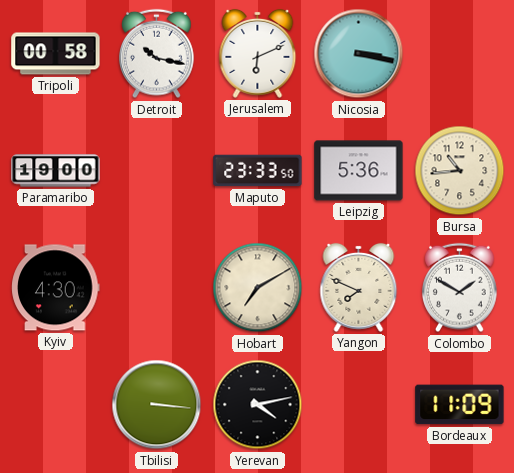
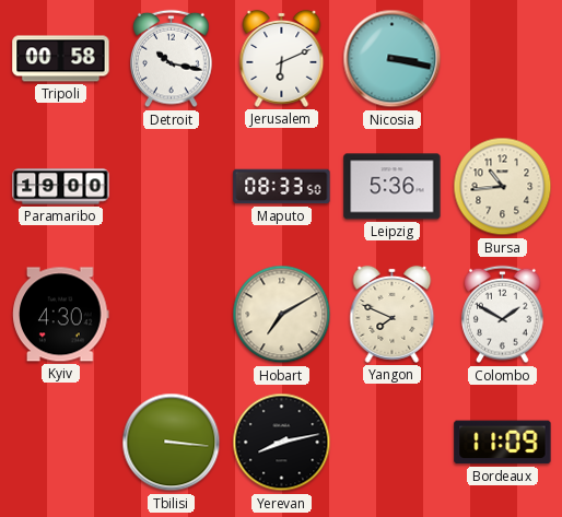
Maputo: 23:33 -> 08:33 (282, 187)
Yerevan: 4:13 -> 8:13 (282, 443)
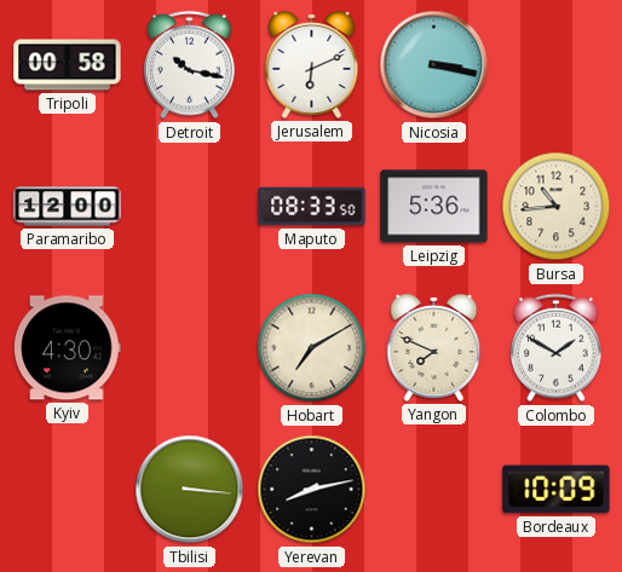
Paramaribo: 19:00 -> 12:00 (68, 207)
Bordeaux: 11:09 -> 10:09 (557, 490)
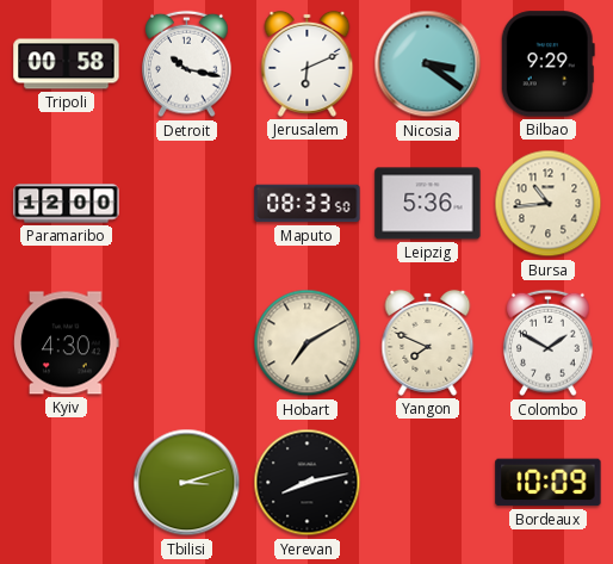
Nicosia: 3:17 -> 3:21 (428, 64)
Bilbao: none -> 9:29 (547, 64)
Tbilisi: 3:16 -> 3:12 (187, 483)
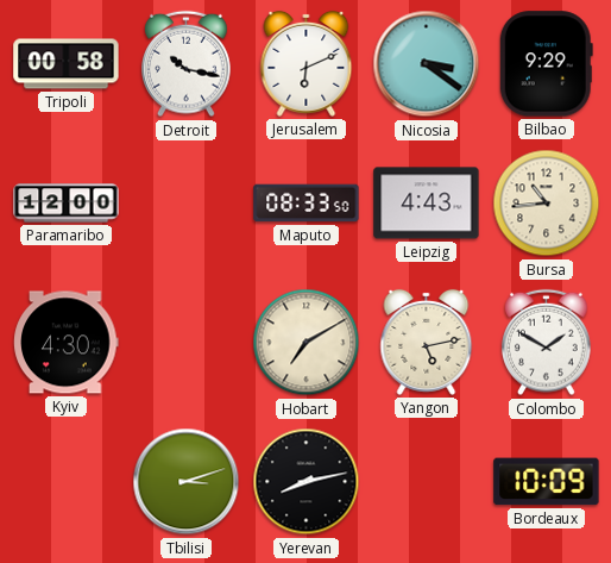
Leipzig: 5:36 -> 4:43 (427, 204)
Yangon: 7:49 -> 5:13 (427, 342)
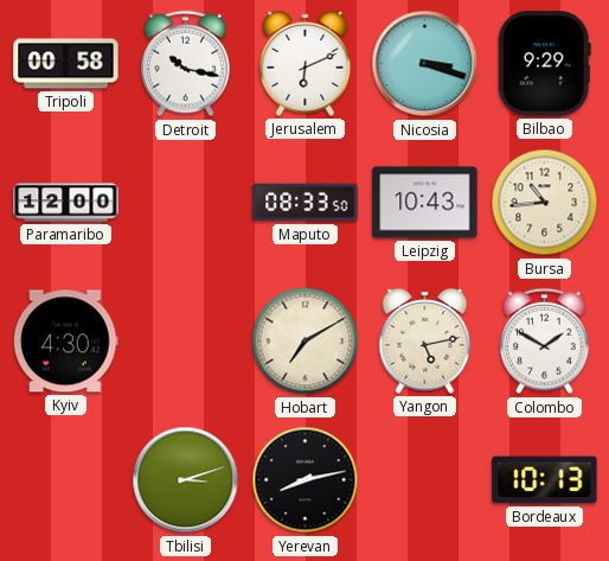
Nicosia: 3:21 -> 3:18 (425, 64)
Leipzig: 4:43 -> 10:43 (425, 203)
Bordeaux: 10:09 -> 10:13 (545, 480)
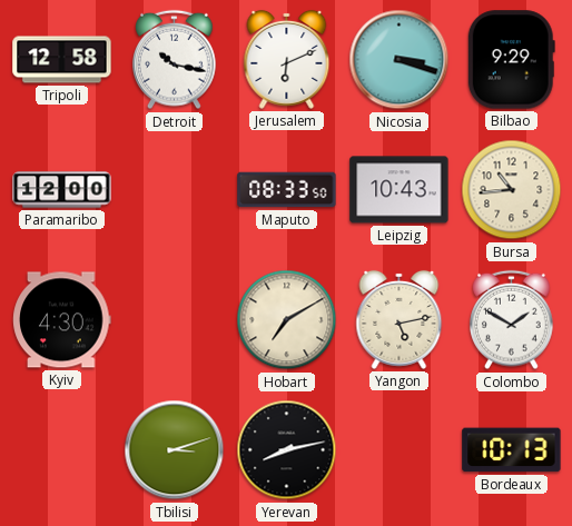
Tripoli: 00:58 -> 12:58 (62, 60)
